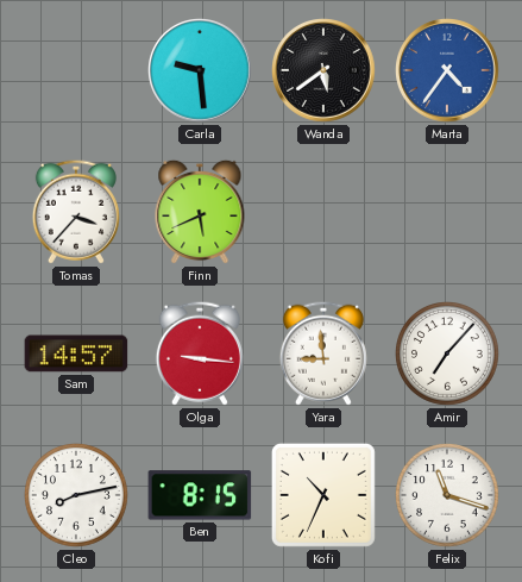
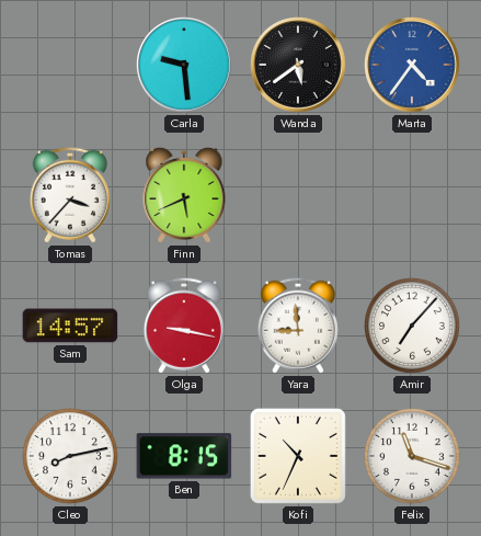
Olga: 9:16 -> 9:17 (184, 326)
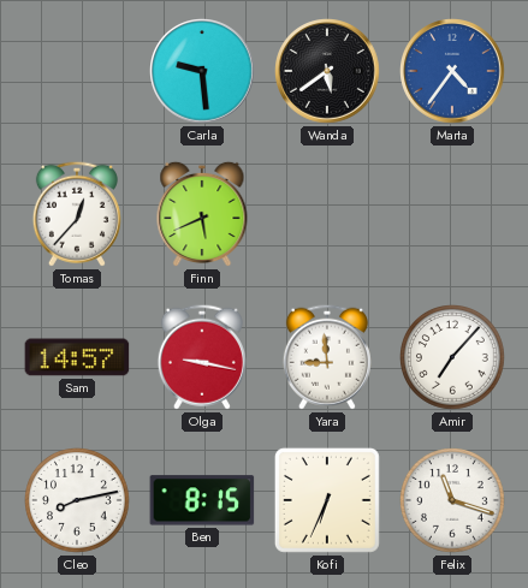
Tomas: 3:37 -> 12:37 (77, 214)
Kofi: 10:34 -> 6:34 (327, 500)
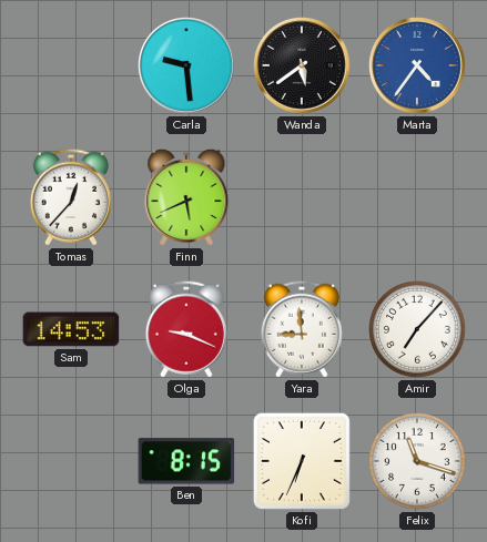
Sam: 14:57 -> 14:53 (71, 329)
Olga: 9:17 -> 9:19 (186, 329)
Cleo: 8:13 -> none (78, 501)
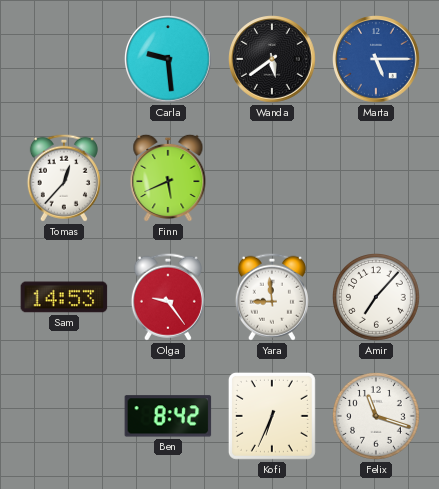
Marta: 4:36 -> 5:15 (377, 60)
Olga: 9:19 -> 9:24 (168, 297)
Ben: 8:15 -> 8:42 (168, 416)
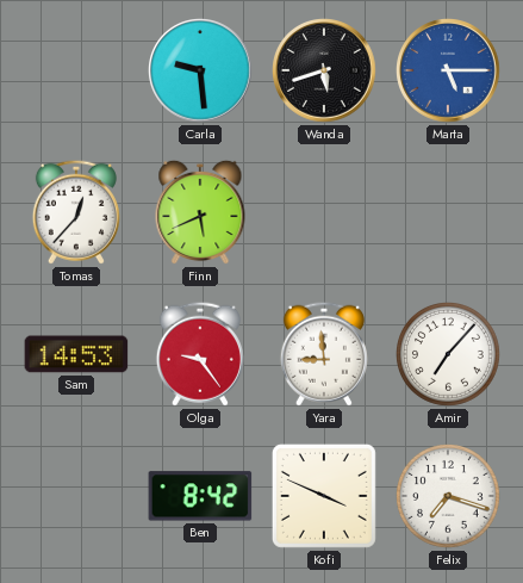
Wanda: 5:39 -> 5:42 (325, 72)
Kofi: 6:34 -> 3:49 (324, 496)
Felix: 11:18 -> 7:18 (449, 497)
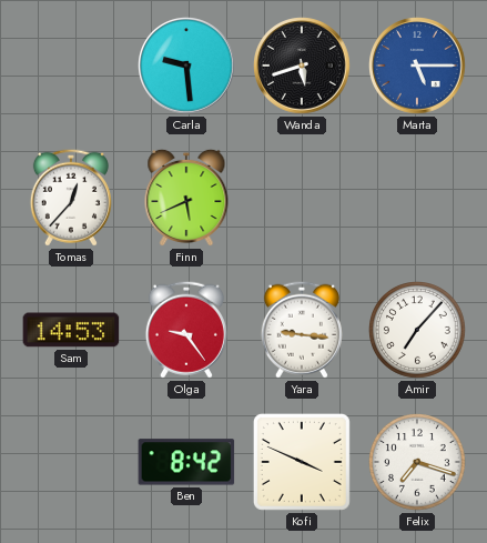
Yara: 8:59 -> 9:16 (302, 330)
